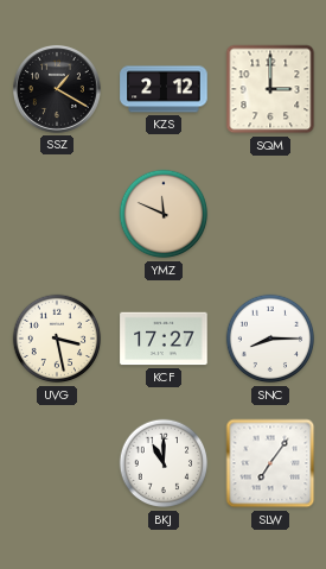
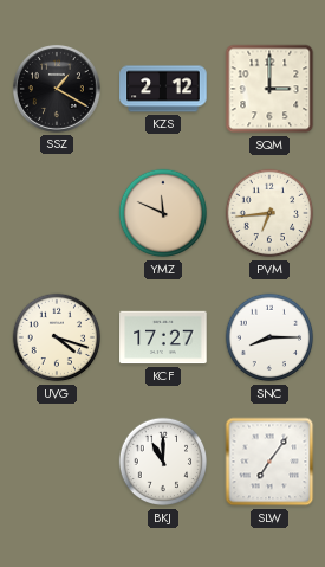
PVM: none -> 6:44 (269, 213)
UVG: 3:28 -> 4:18 (57, 337)
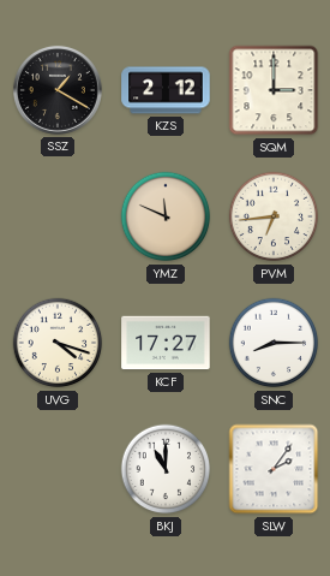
SLW: 7:06 -> 2:06 (274, 469)
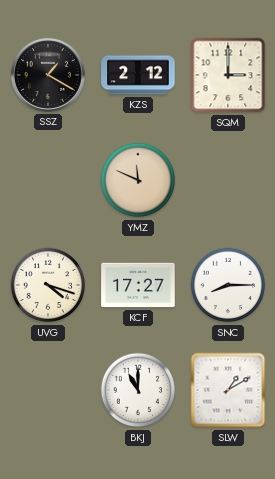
PVM: 6:44 -> none (274, 216)
SLW: 2:06 -> 1:10 (228, 390)
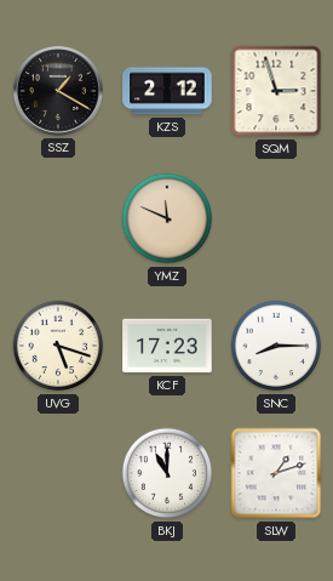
SQM: 3:00 -> 2:57 (276, 91)
UVG: 4:18 -> 5:18 (58, 346)
KCF: 17:27 -> 17:23 (167, 346)
SLW: 1:10 -> 1:12 (276, 473)
